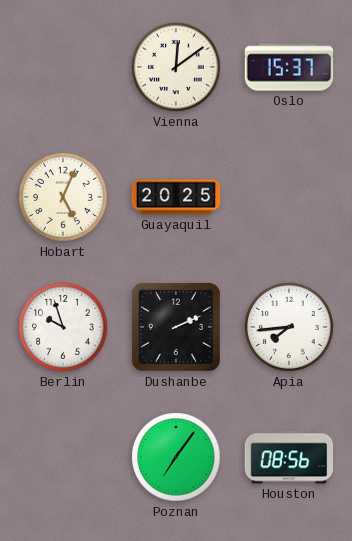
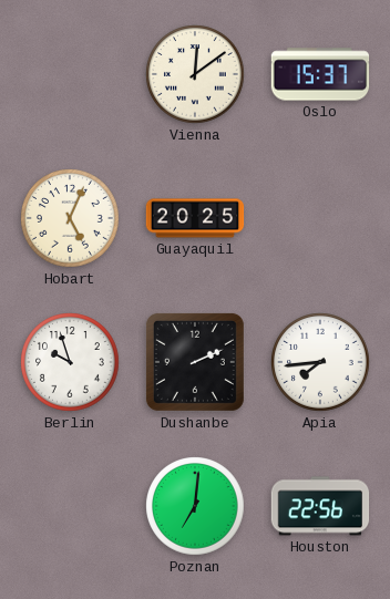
Poznan: 7:06 -> 7:01 (195, 506)
Houston: 08:56 -> 22:56 (320, 506)
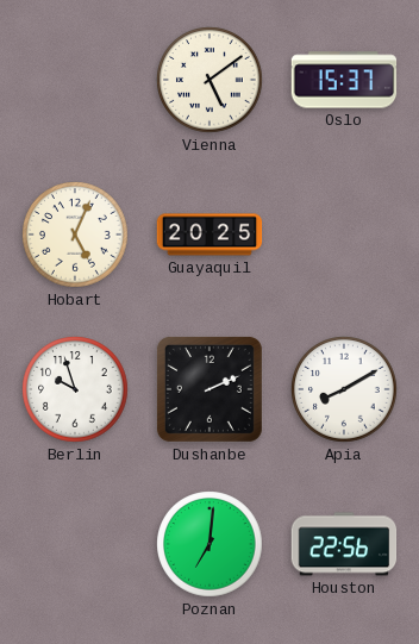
Vienna: 12:09 -> 5:09 (209, 80)
Apia: 7:44 -> 8:10 (344, 389)
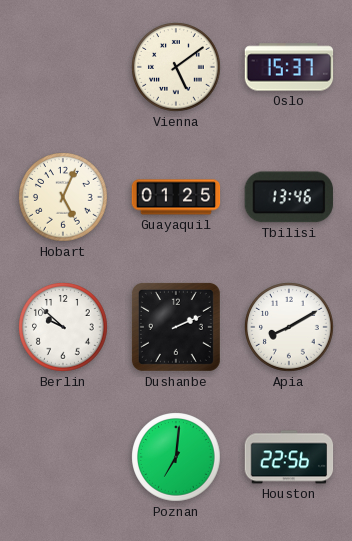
Guayaquil: 20:25 -> 01:25 (176, 197)
Tbilisi: none -> 13:46 (289, 197)
Berlin: 9:57 -> 9:52 (63, 327)
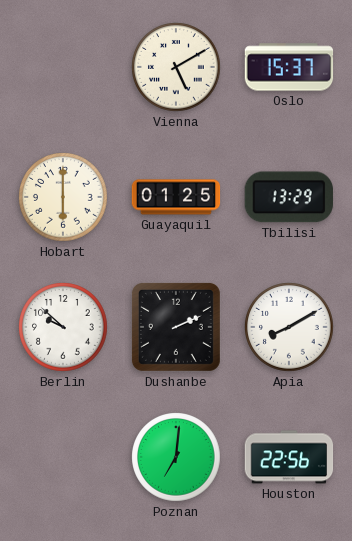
Vienna: 5:09 -> 5:10 (176, 67)
Hobart: 5:04 -> 6:00 (63, 197)
Tbilisi: 13:46 -> 13:29 (289, 197)
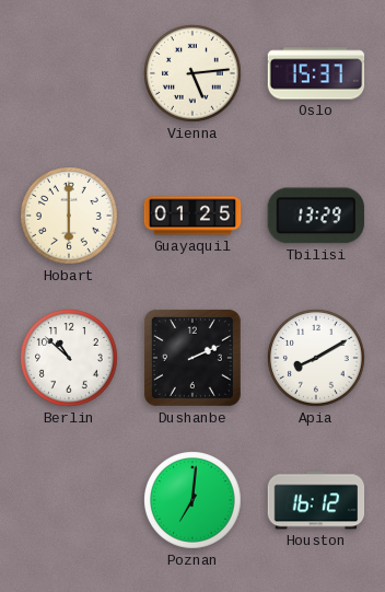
Vienna: 5:10 -> 5:14 (192, 73)
Berlin: 9:52 -> 10:52 (69, 358)
Houston: 22:56 -> 16:12 (316, 500)
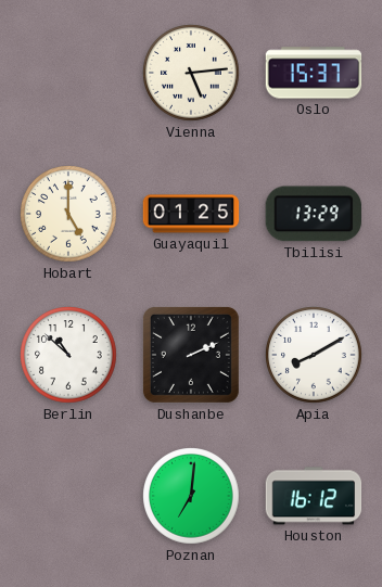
Hobart: 6:00 -> 5:00 (68, 214)
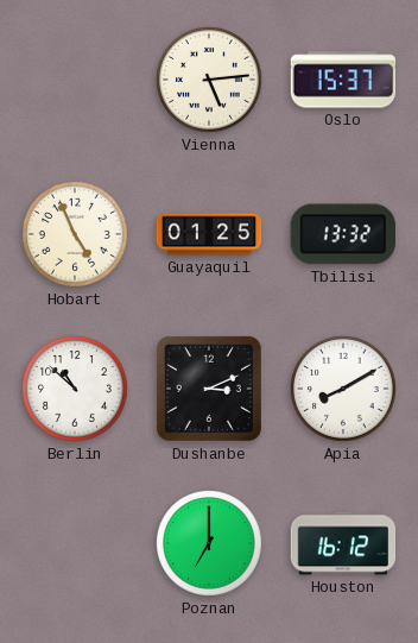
Hobart: 5:00 -> 4:56 (75, 234)
Tbilisi: 13:29 -> 13:32 (343, 234)
Dushanbe: 2:11 -> 3:11 (209, 389)
Poznan: 7:01 -> 7:00 (209, 543)
